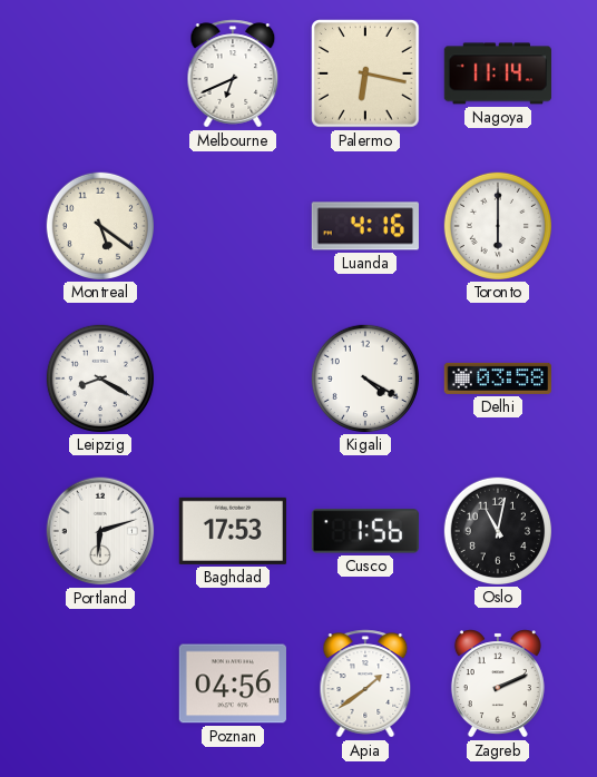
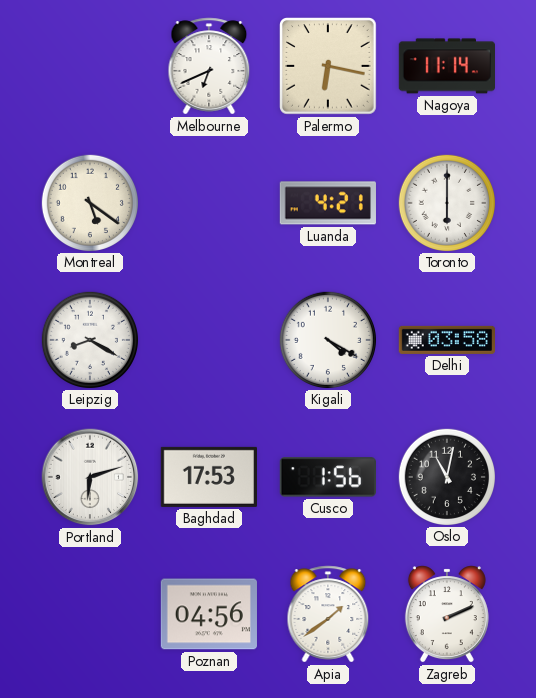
Luanda: 4:16 -> 4:21 (328, 203)
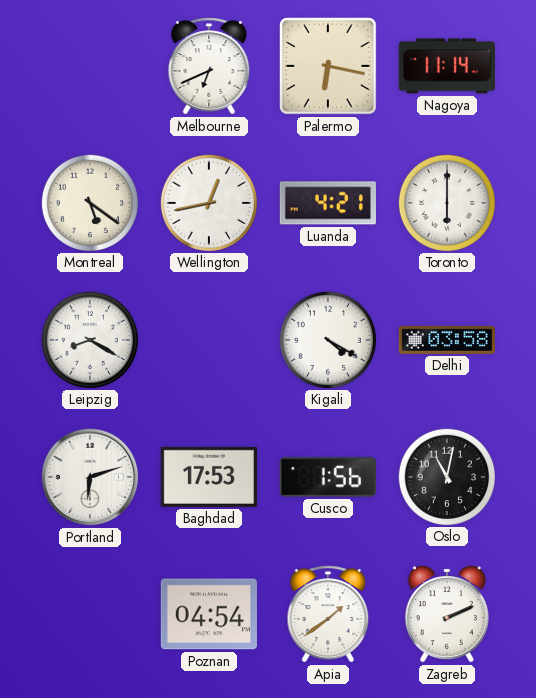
Wellington: none -> 12:43 (208, 202)
Poznan: 04:56 -> 04:54 (208, 614)
